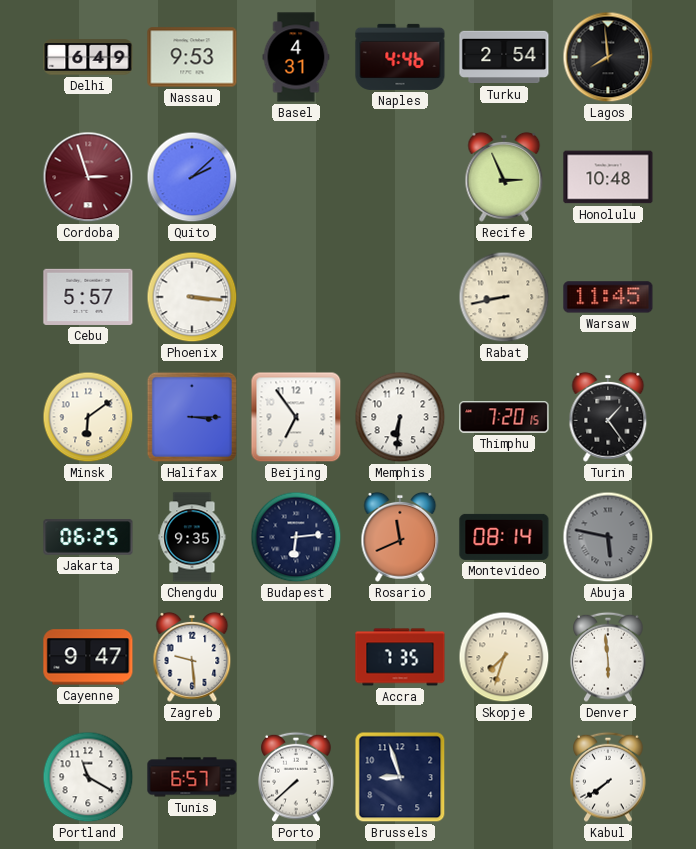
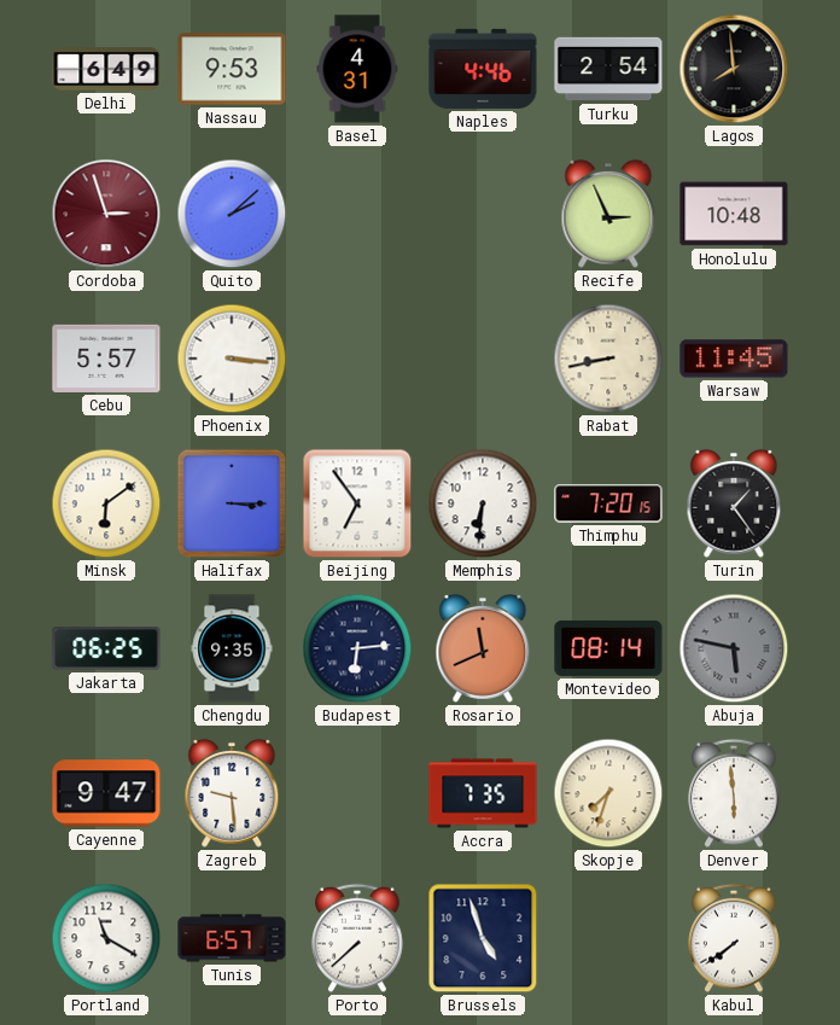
Brussels: 8:57 -> 4:57 (483, 938)
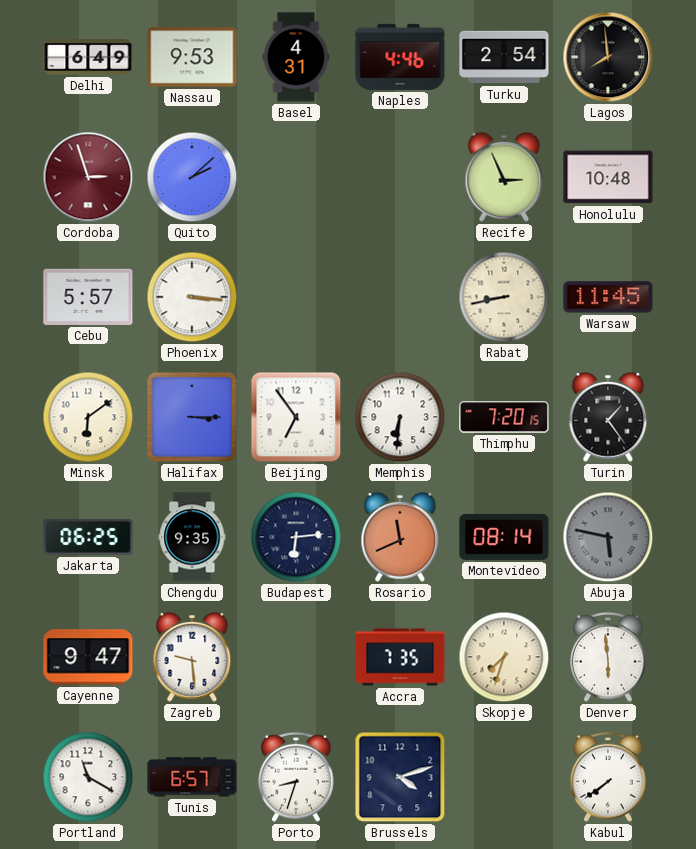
Porto: 7:38 -> 8:33 (296, 777)
Brussels: 4:57 -> 4:12 (400, 777)
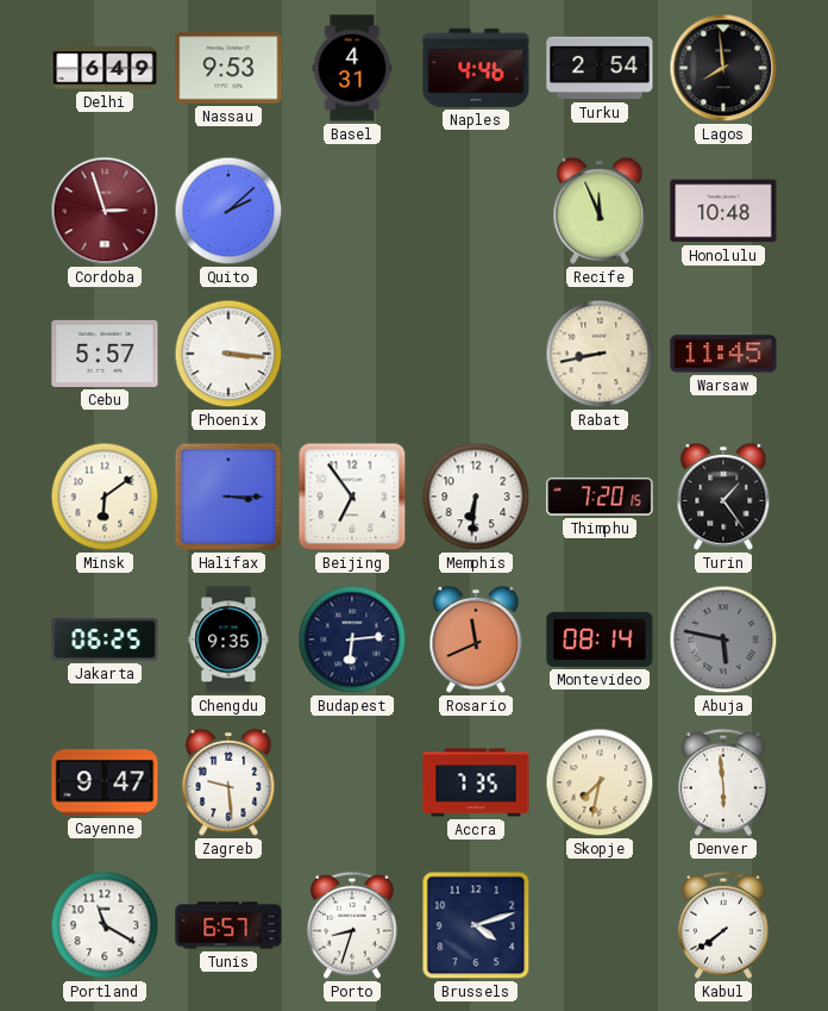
Recife: 2:56 -> 11:56 (600, 211)
Skopje: 7:33 -> 7:32 (600, 782)
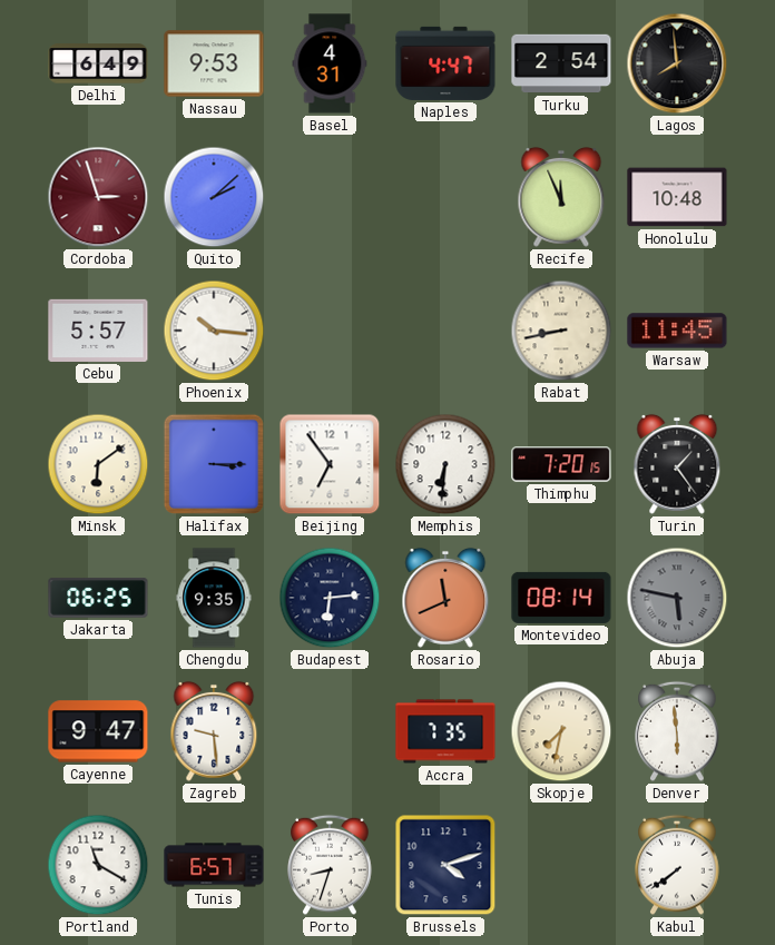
Naples: 4:46 -> 4:47 (445, 63)
Phoenix: 3:16 -> 10:16 (214, 331)
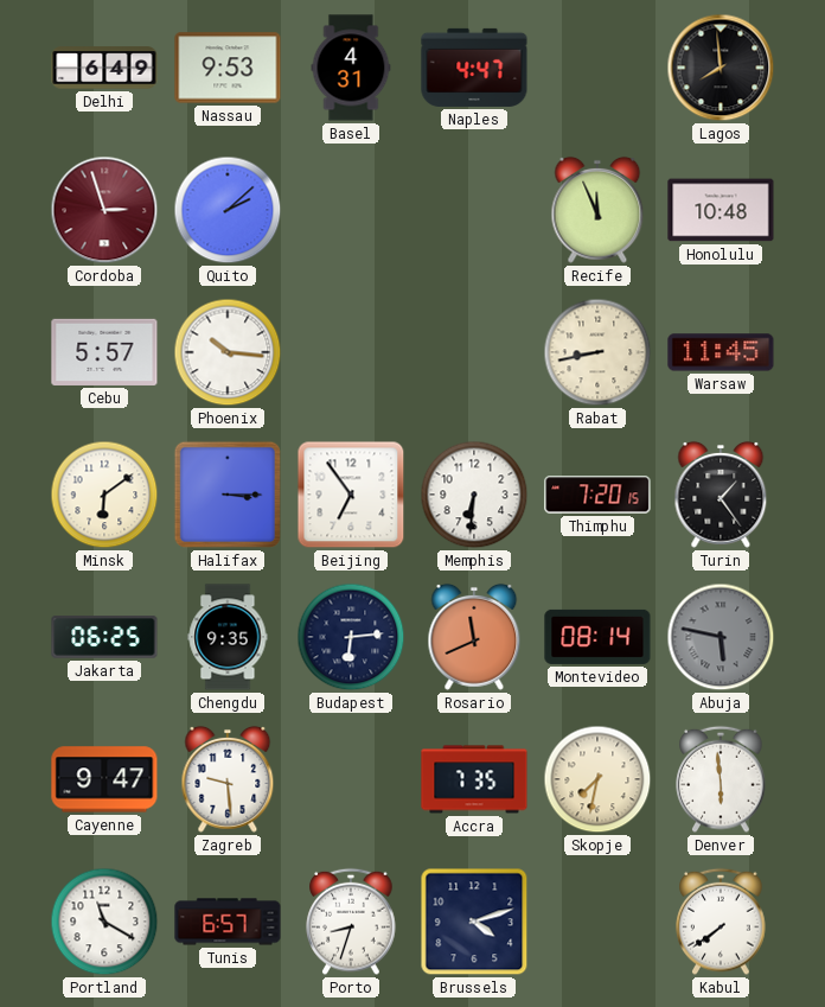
Turku: 2:54 -> none (561, 63)
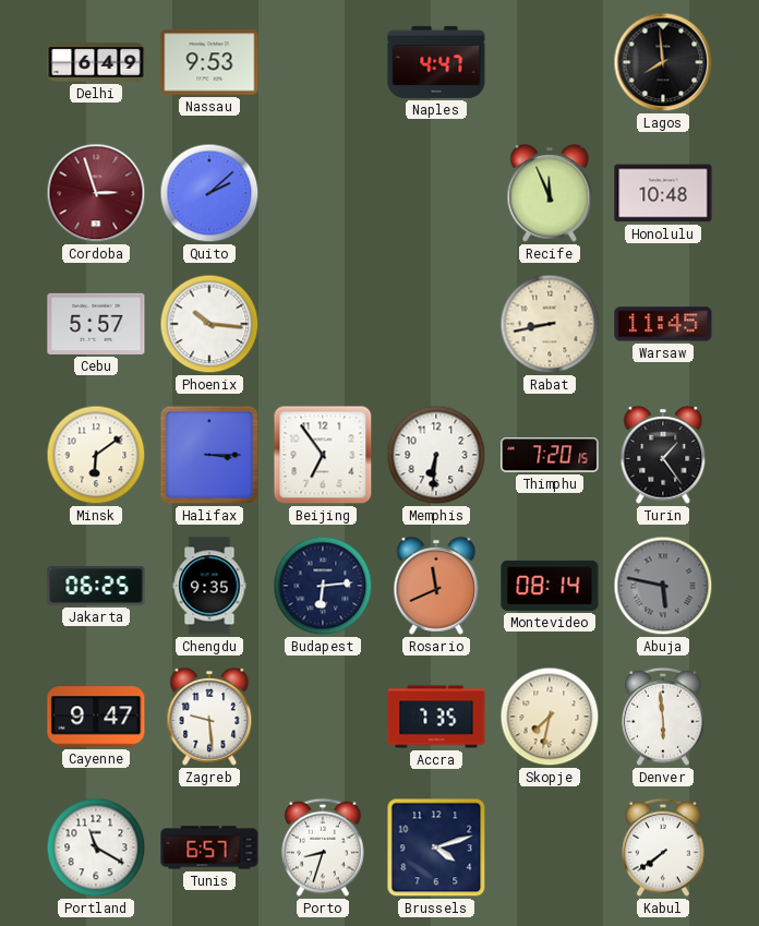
Basel: 4:31 -> none (351, 68)
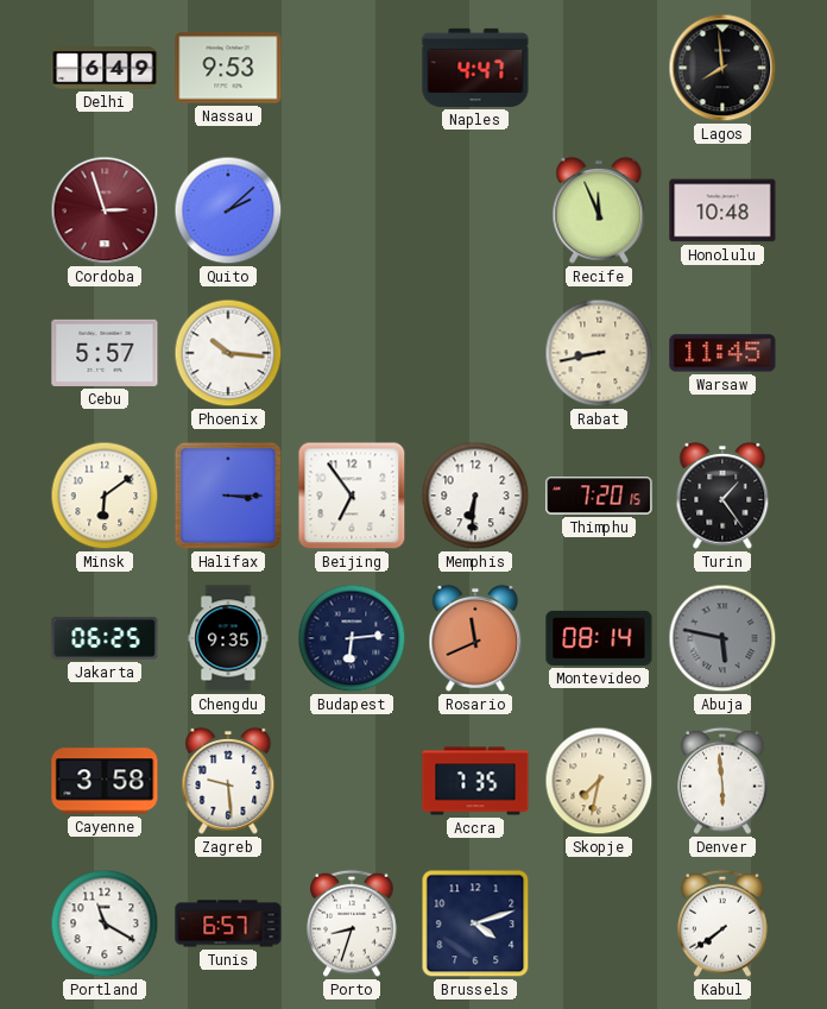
Cayenne: 9:47 -> 3:58 (105, 781)
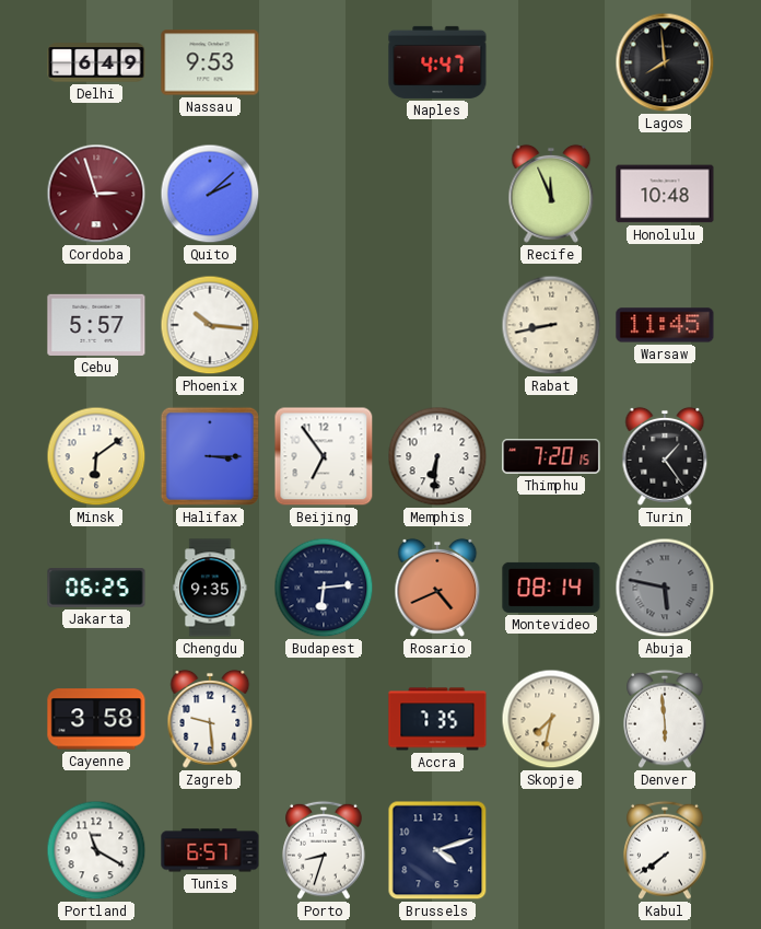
Rosario: 11:41 -> 4:41 (437, 588)
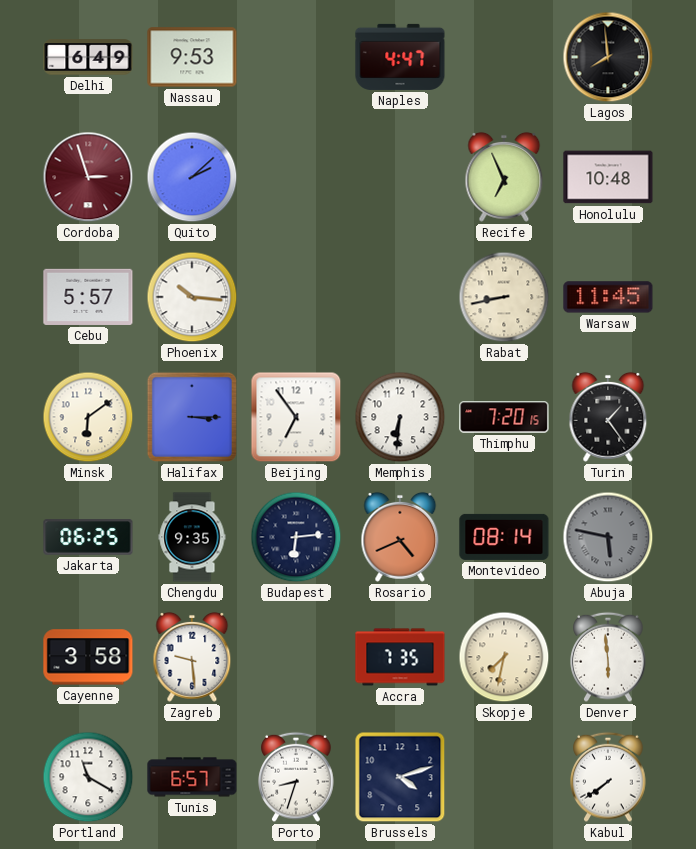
Recife: 11:56 -> 6:56 (504, 177)
